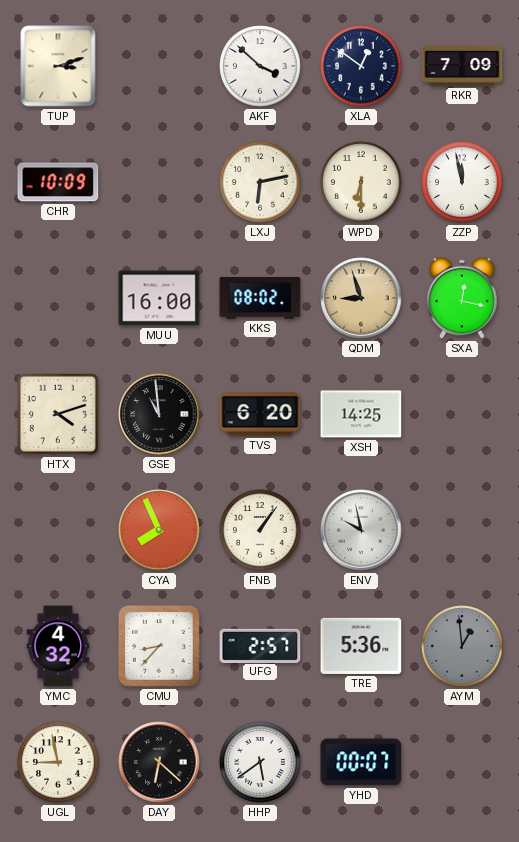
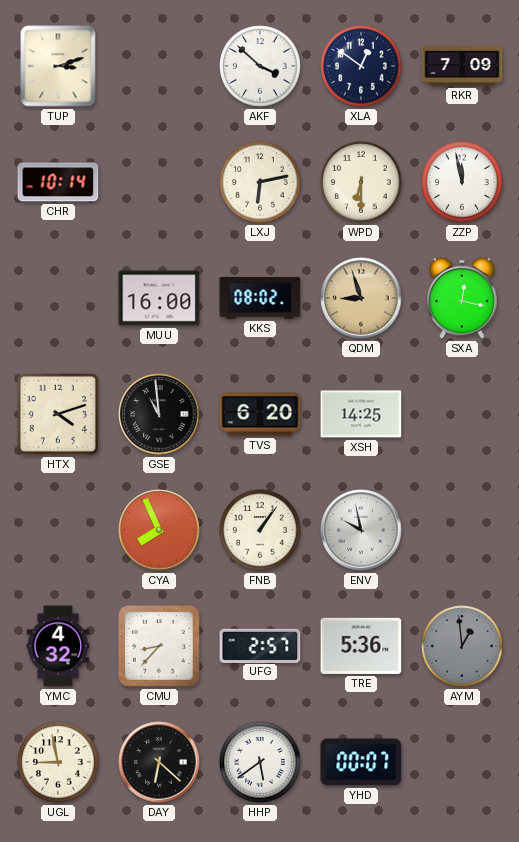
CHR: 10:09 -> 10:14 (58, 182)
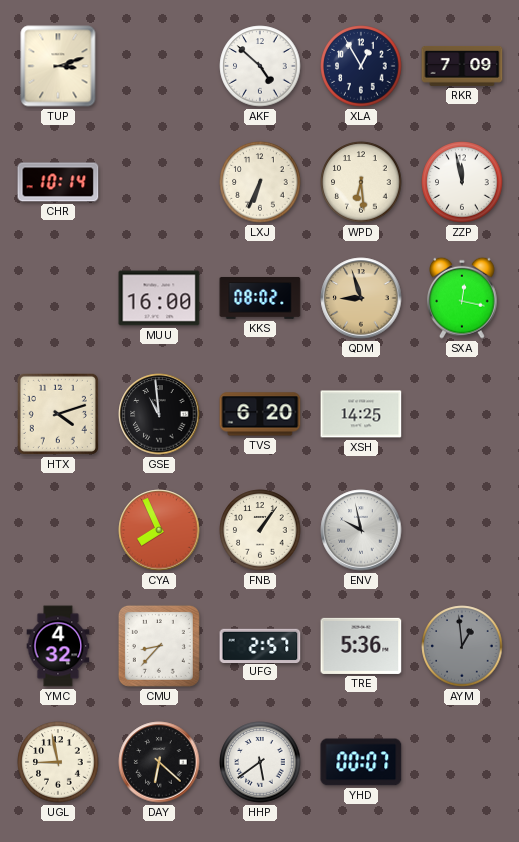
AKF: 3:52 -> 4:52 (260, 66)
XLA: 12:51 -> 12:55 (361, 66)
LXJ: 6:13 -> 6:34 (260, 182)
WPD: 6:30 -> 6:29 (361, 182)
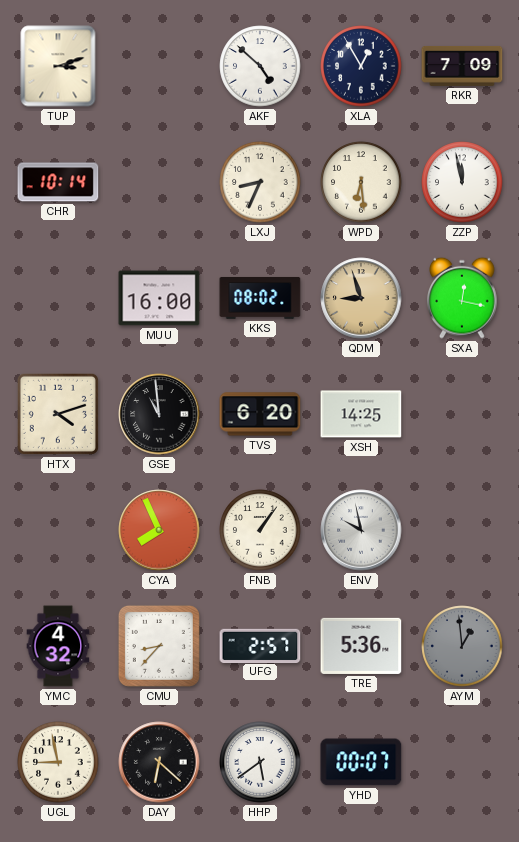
LXJ: 6:34 -> 8:34 (260, 182)
